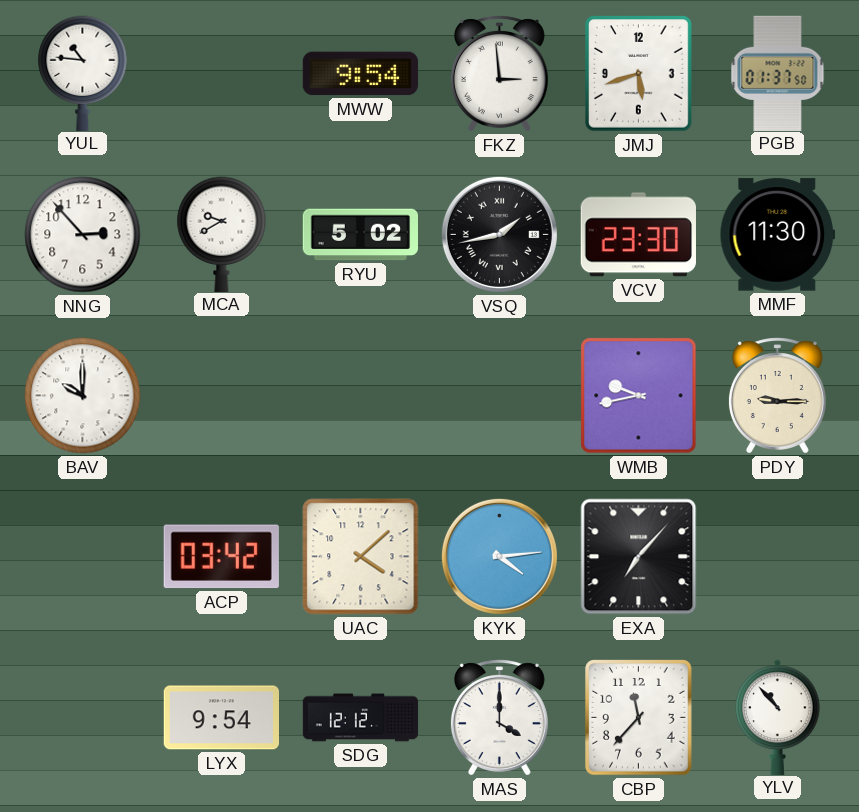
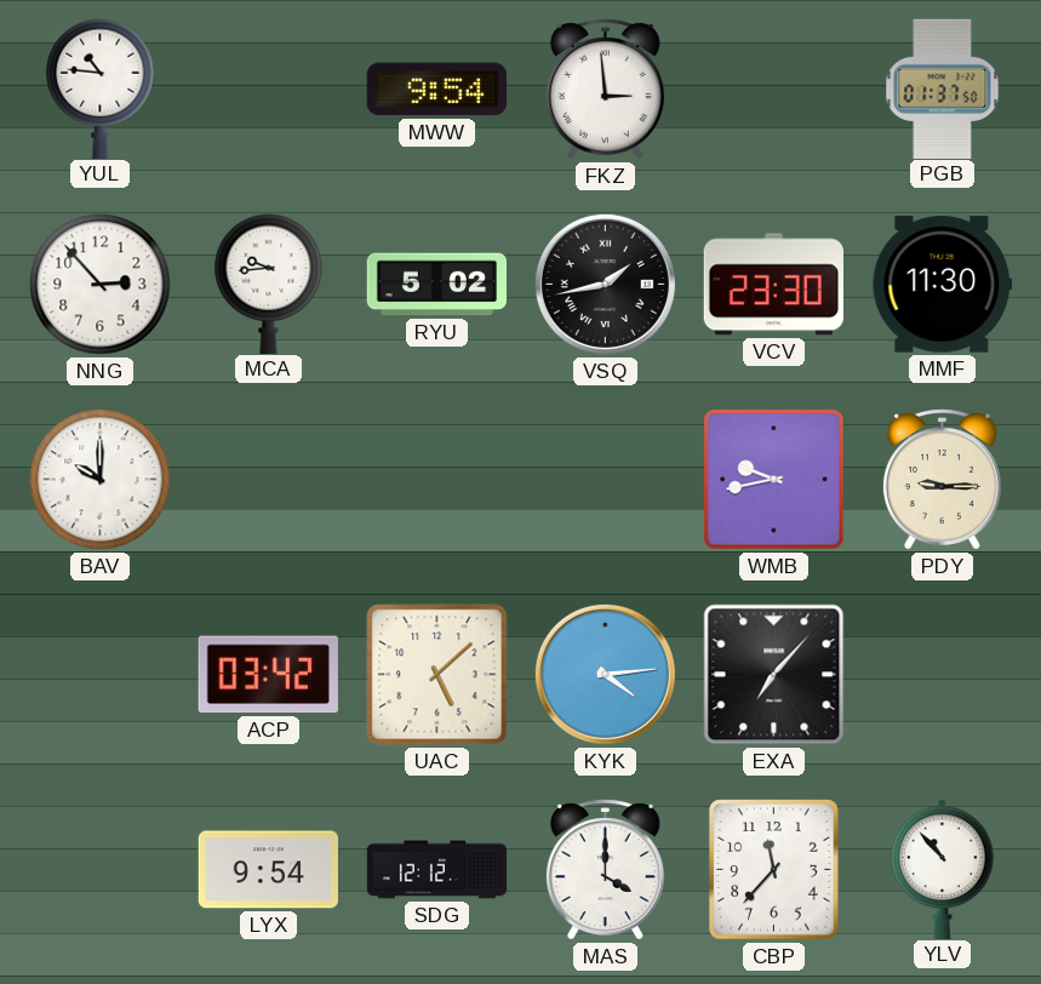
JMJ: 5:42 -> none (639, 74)
MCA: 9:40 -> 9:44 (269, 284)
UAC: 4:08 -> 5:08 (437, 675)
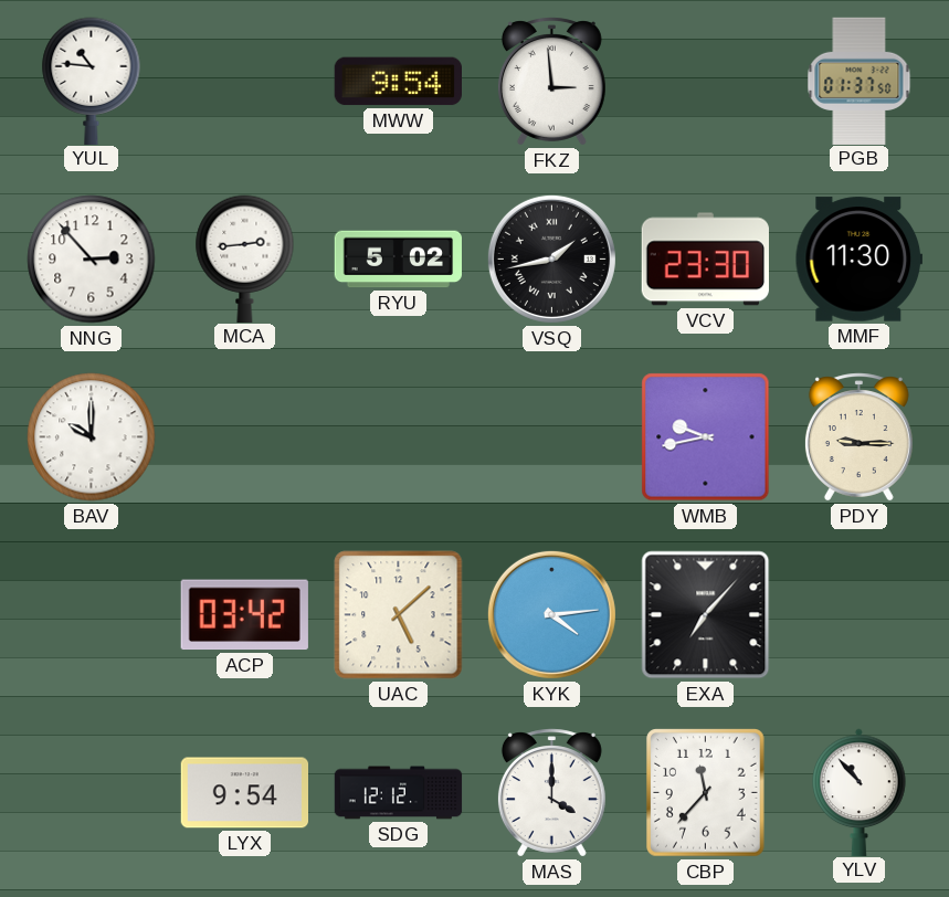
MCA: 9:44 -> 2:44 (245, 258)
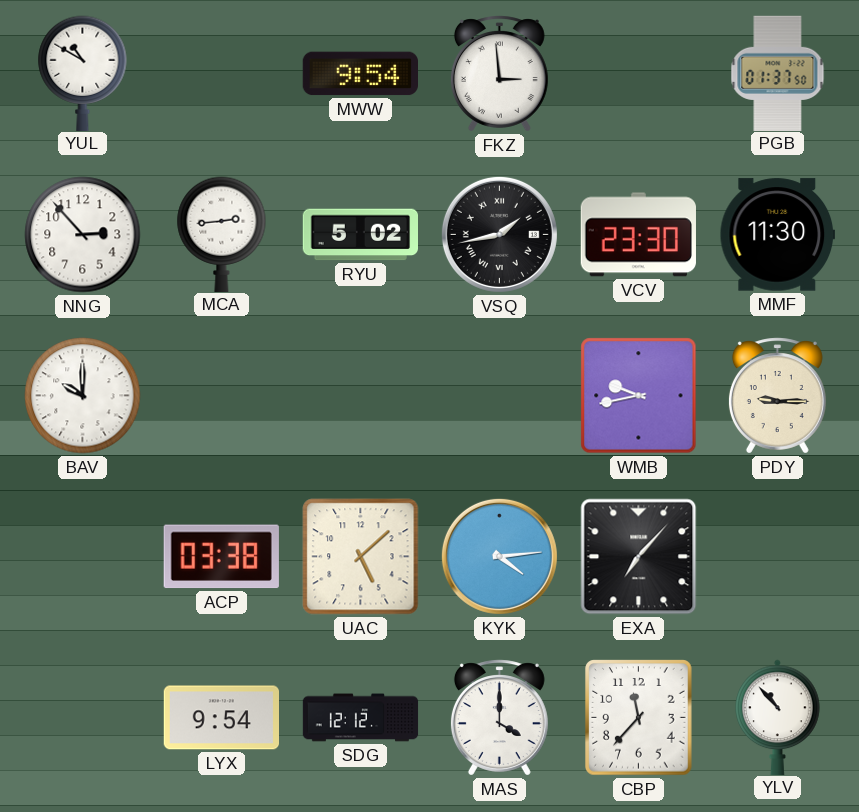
YUL: 10:46 -> 10:50 (83, 73)
ACP: 03:42 -> 03:38 (221, 557)
